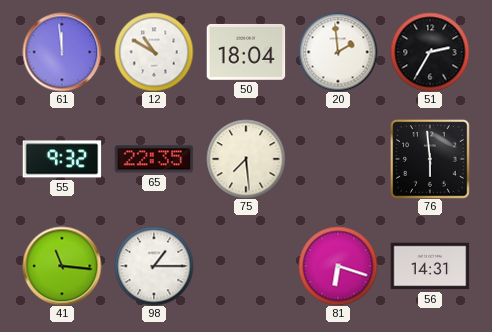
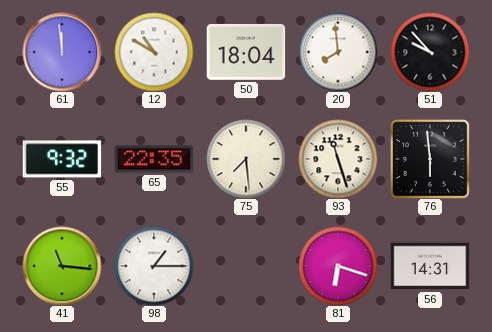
20: 1:59 -> 7:59 (338, 52)
51: 2:35 -> 9:53 (430, 52)
93: none -> 11:27 (338, 159)
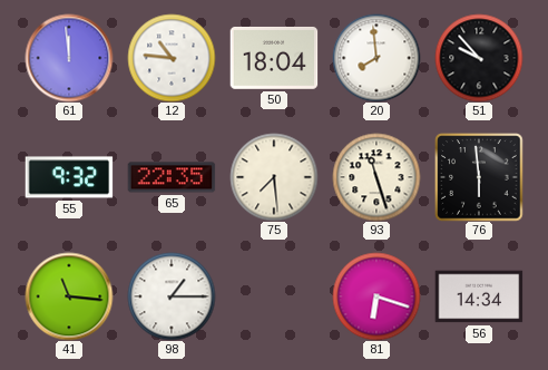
12: 10:50 -> 10:46 (172, 58)
56: 14:31 -> 14:34 (479, 296)
